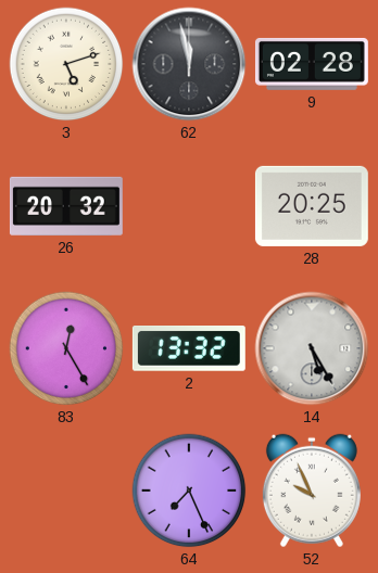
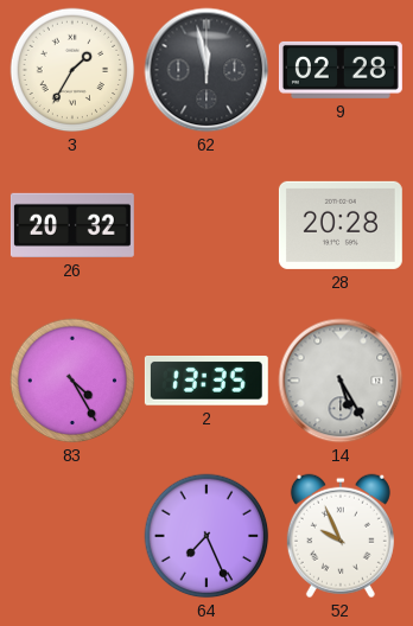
3: 5:12 -> 1:35 (72, 70)
28: 20:25 -> 20:28 (341, 225)
83: 12:25 -> 4:25 (72, 381)
2: 13:32 -> 13:35 (206, 382)
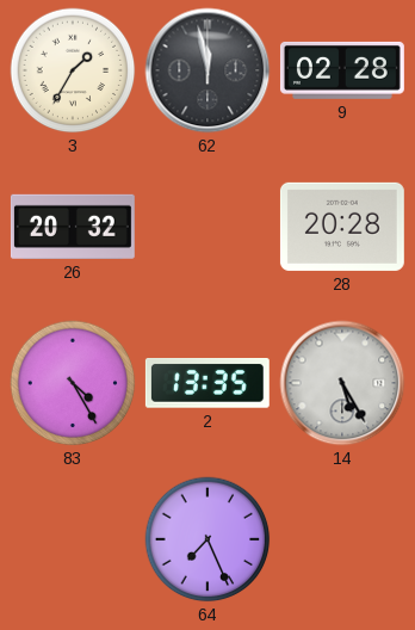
52: 9:56 -> none (341, 536)
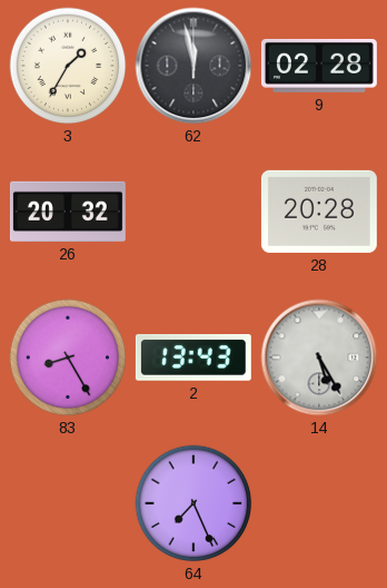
83: 4:25 -> 8:25 (68, 357)
2: 13:35 -> 13:43 (193, 359)
